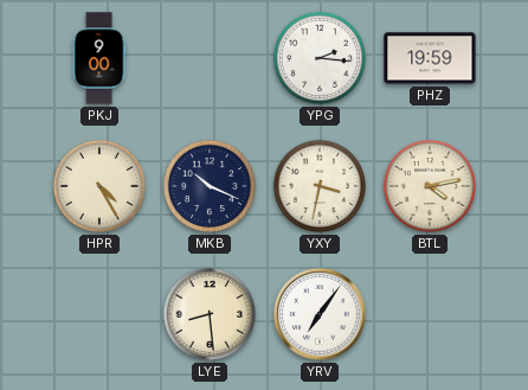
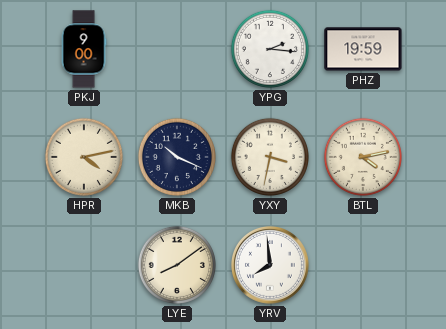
HPR: 4:25 -> 4:13 (84, 157)
LYE: 8:29 -> 8:09 (177, 265)
YRV: 7:06 -> 7:59 (271, 266)
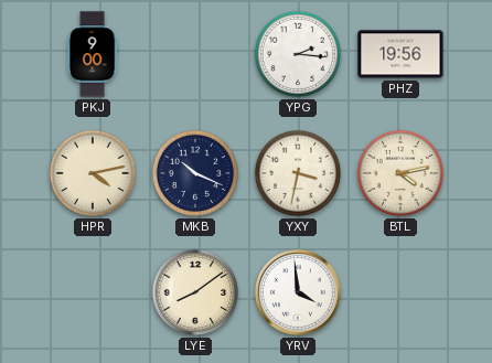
PHZ: 19:59 -> 19:56 (400, 54)
YRV: 7:59 -> 3:59 (299, 293)
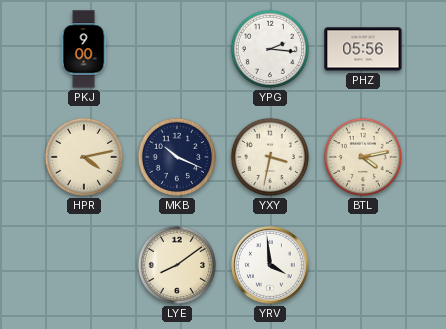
PHZ: 19:56 -> 05:56 (363, 49)
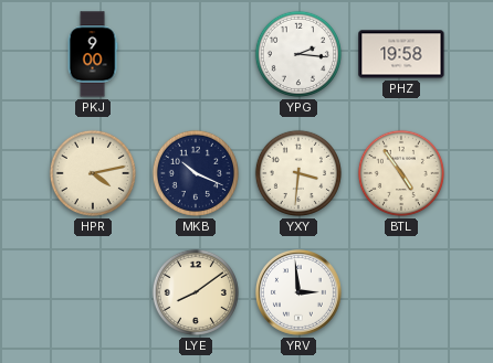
PHZ: 05:56 -> 19:58 (401, 54)
YXY: 3:32 -> 3:31 (298, 173)
BTL: 4:13 -> 4:54 (401, 173)
YRV: 3:59 -> 2:59 (300, 293)
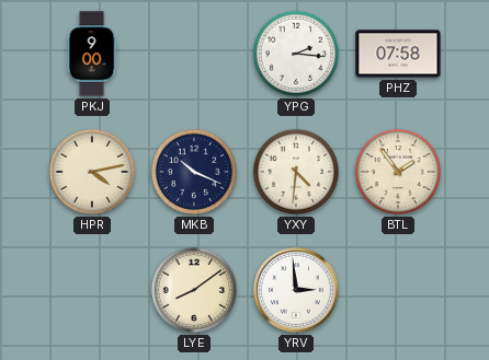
PHZ: 19:58 -> 07:58 (398, 54)
YXY: 3:31 -> 4:31 (296, 172)
BTL: 4:54 -> 1:54 (398, 172)
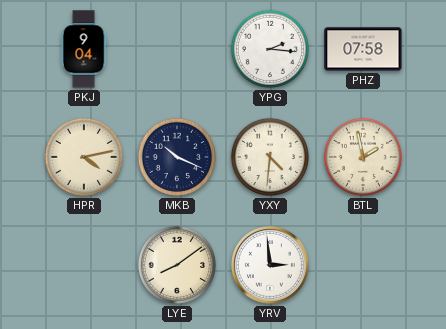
PKJ: 9:00 -> 9:04 (84, 49)
BTL: 1:54 -> 1:58 (363, 157)
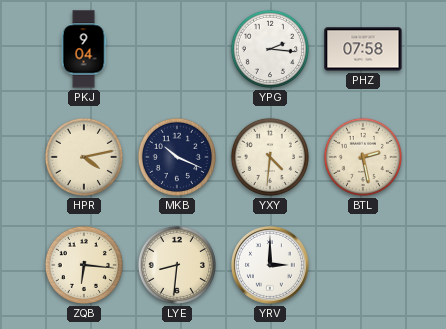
BTL: 1:58 -> 2:28 (363, 157)
ZQB: none -> 6:16 (84, 265)
LYE: 8:09 -> 8:31 (177, 265)
YRV: 2:59 -> 3:00 (271, 266)
